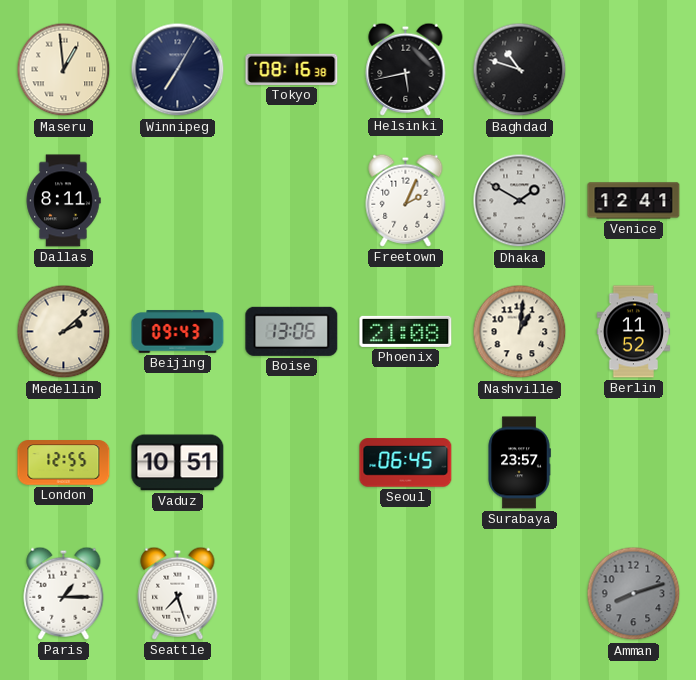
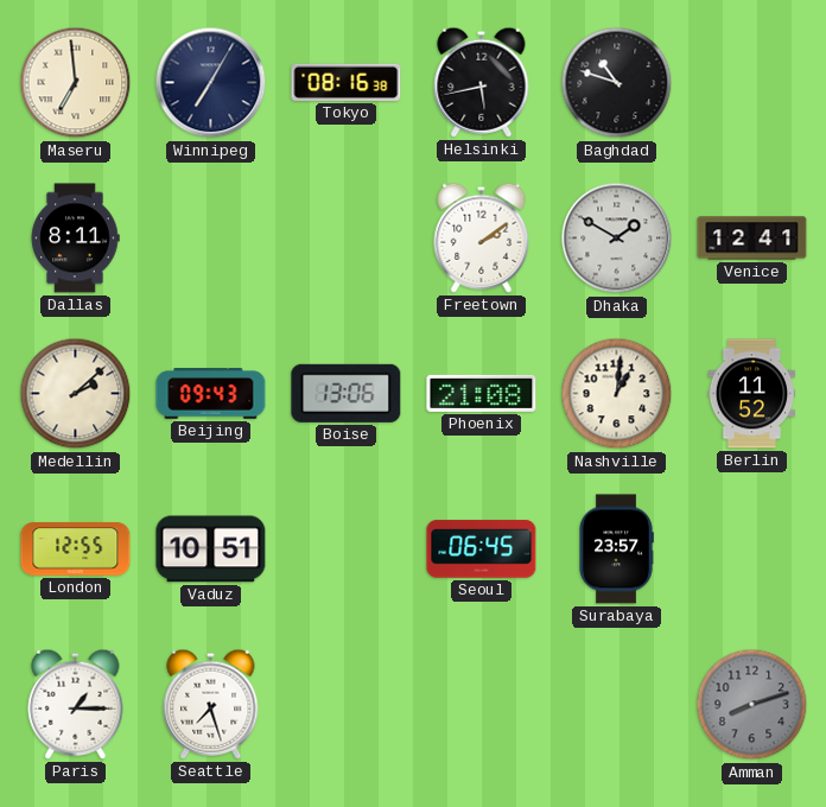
Maseru: 12:59 -> 6:59 (76, 83)
Freetown: 2:04 -> 2:09 (482, 237)
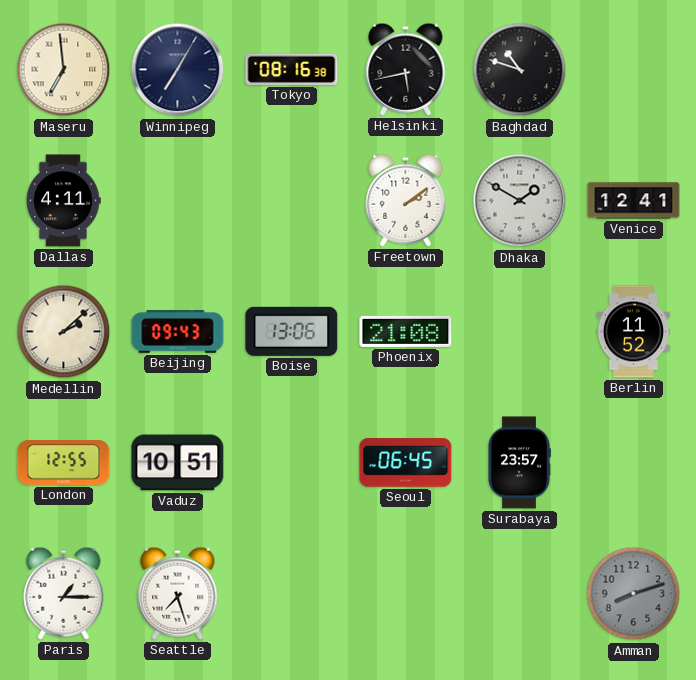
Dallas: 8:11 -> 4:11 (63, 201)
Nashville: 1:01 -> none (617, 394)
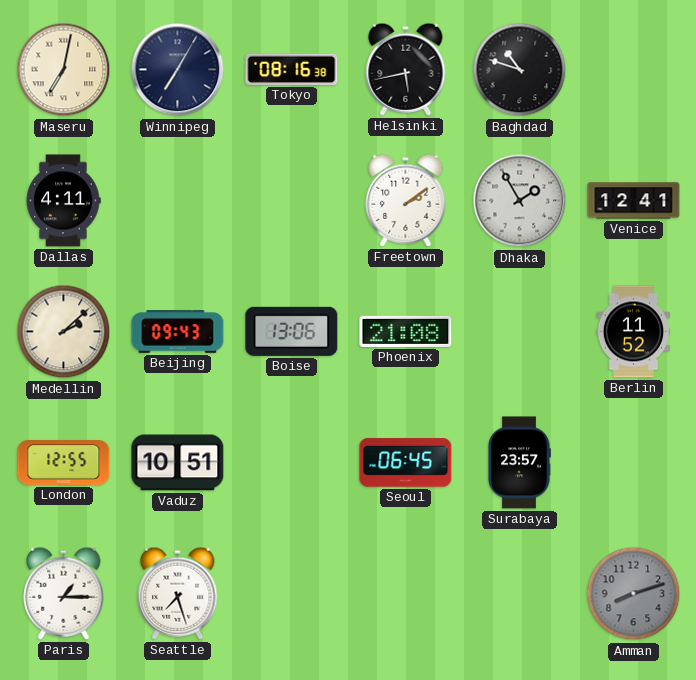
Maseru: 6:59 -> 7:02 (64, 70)
Dhaka: 1:50 -> 1:55 (520, 201)
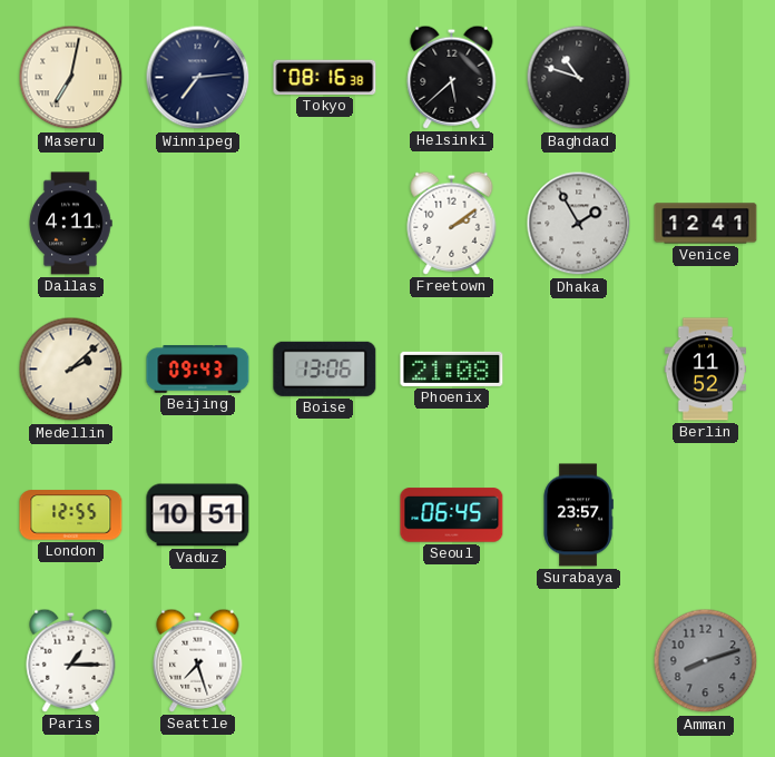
Winnipeg: 7:05 -> 7:14 (198, 78)
Helsinki: 5:43 -> 5:38 (452, 77)
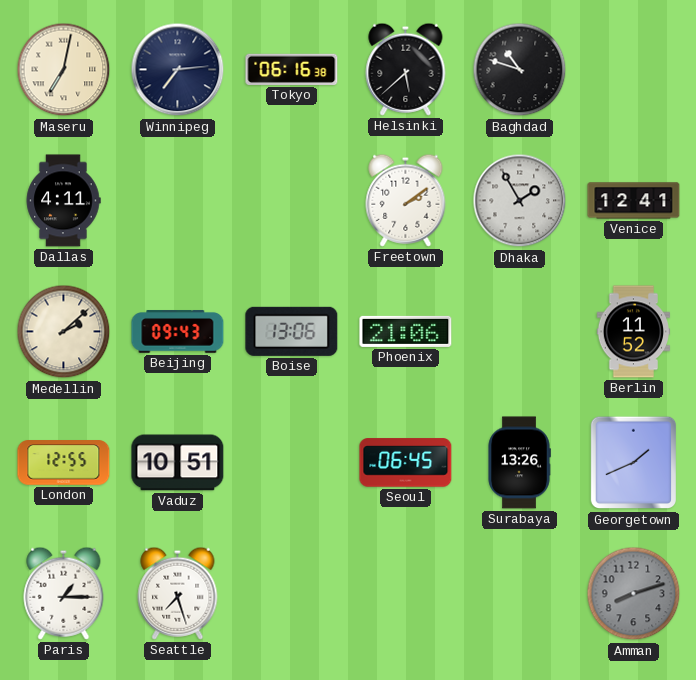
Tokyo: 08:16 -> 06:16 (292, 69)
Phoenix: 21:08 -> 21:06 (406, 331)
Surabaya: 23:57 -> 13:26 (519, 463)
Georgetown: none -> 1:41 (633, 463)
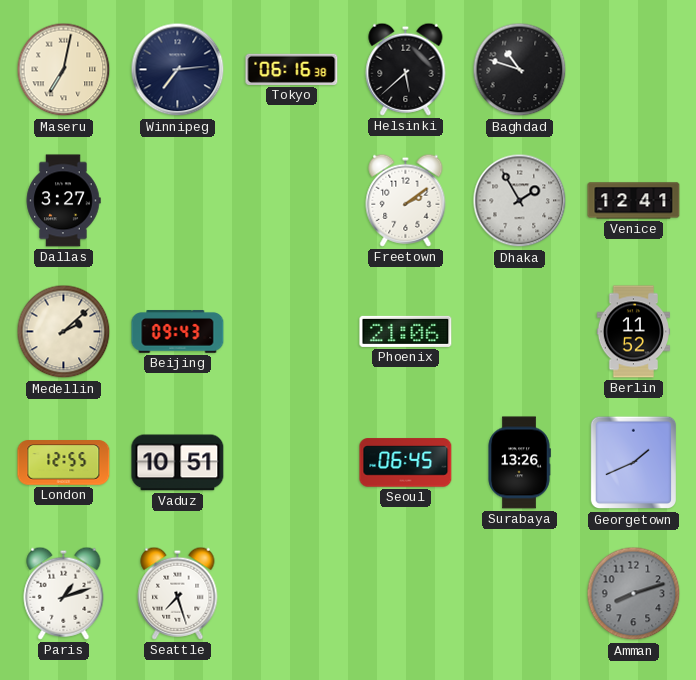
Dallas: 4:11 -> 3:27 (63, 201)
Boise: 13:06 -> none (292, 331)
Paris: 1:15 -> 1:12 (64, 593)
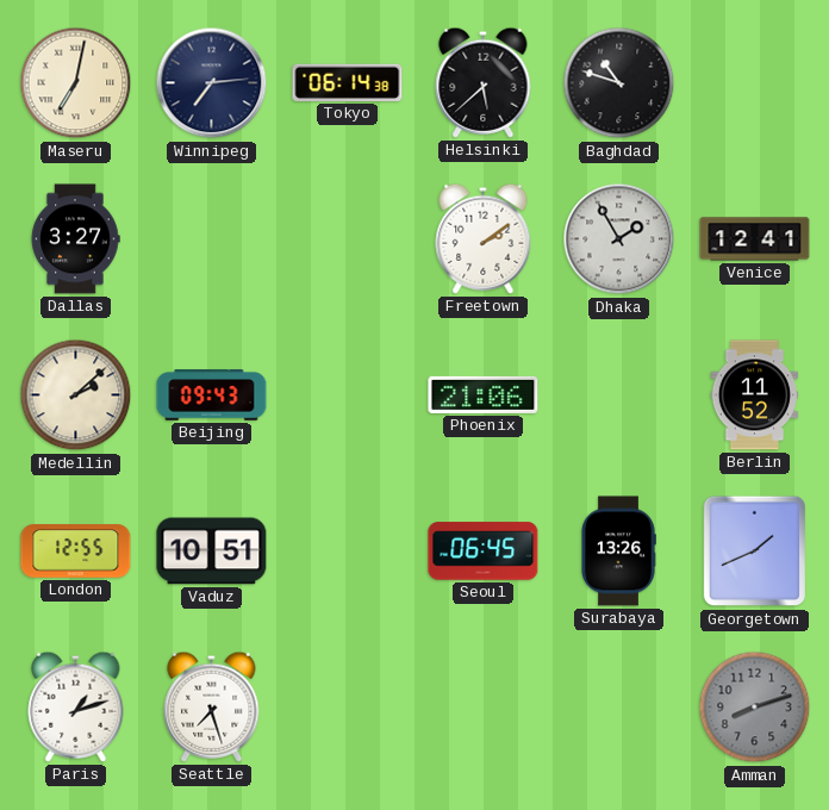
Tokyo: 06:16 -> 06:14 (348, 82)
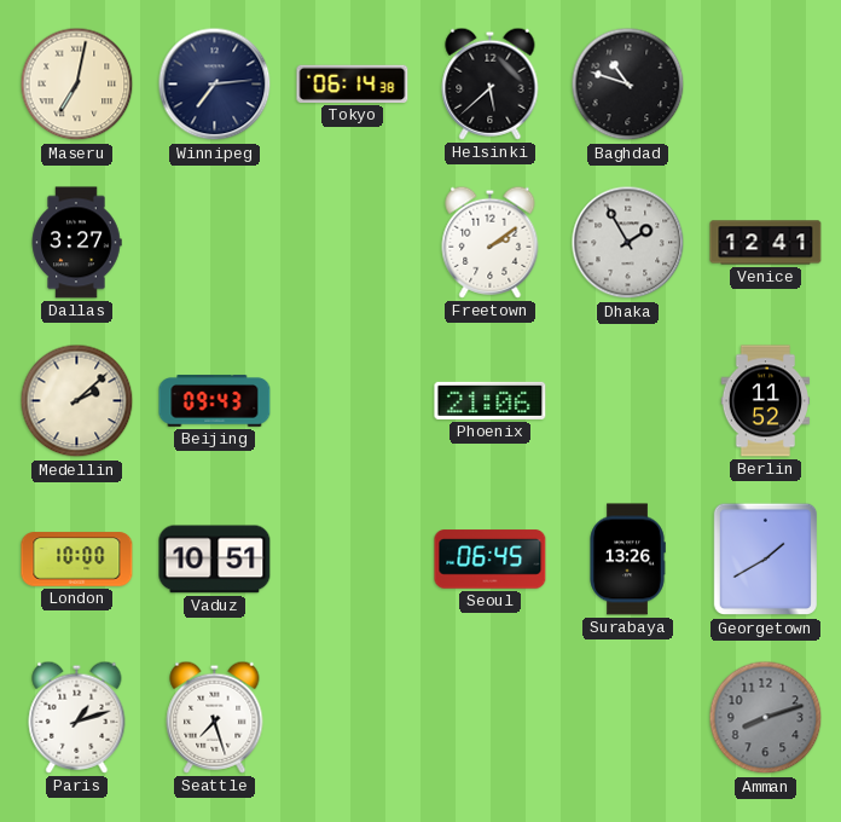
London: 12:55 -> 10:00 (77, 560)
Georgetown: 1:41 -> 1:40 (765, 560)
